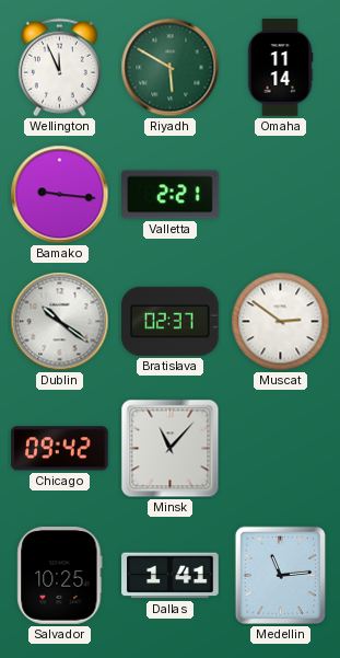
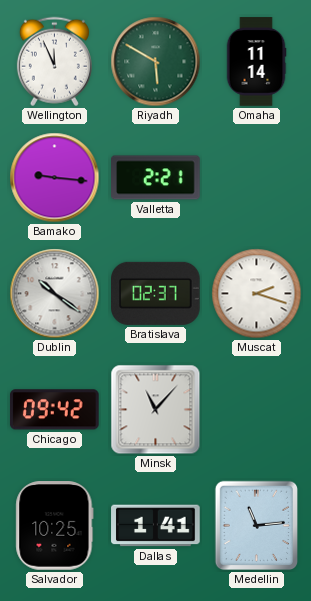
Muscat: 2:51 -> 2:18 (257, 294)
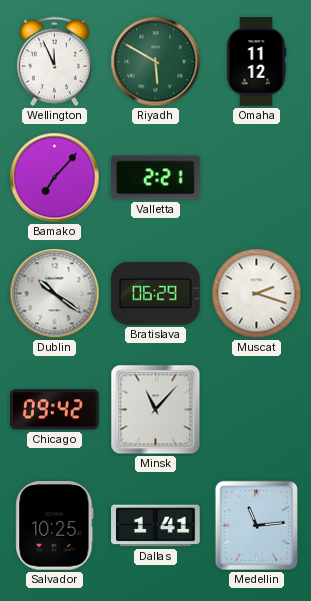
Omaha: 11:14 -> 11:12 (256, 62)
Bamako: 9:16 -> 7:07 (55, 178)
Bratislava: 02:37 -> 06:29 (156, 293)
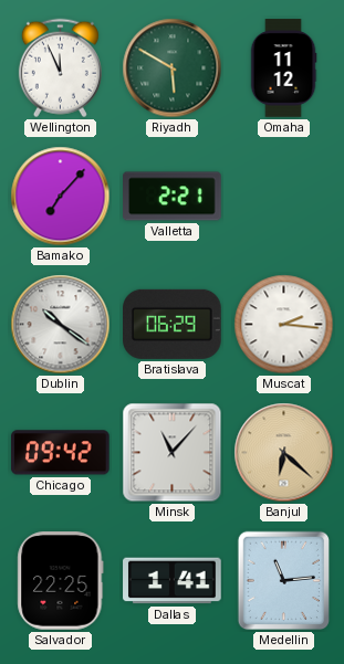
Muscat: 2:18 -> 2:16 (284, 325)
Banjul: none -> 6:22 (284, 453)
Salvador: 10:25 -> 22:25 (61, 581)
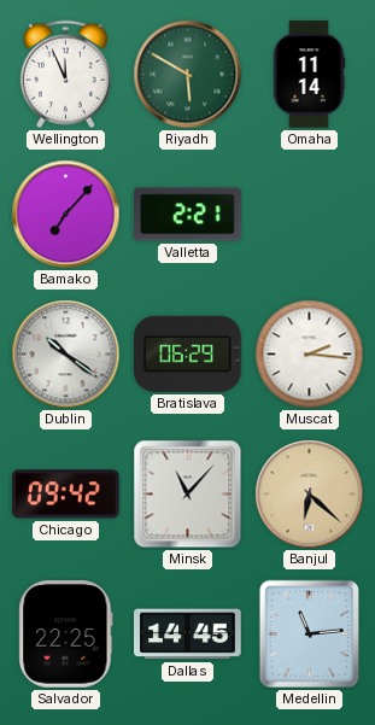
Omaha: 11:12 -> 11:14 (309, 75)
Dallas: 1:41 -> 14:45 (188, 635)
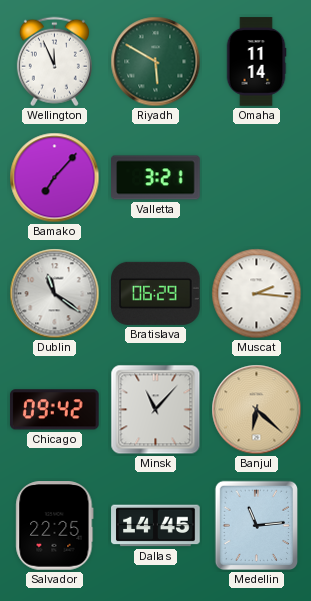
Valletta: 2:21 -> 3:21 (156, 178)
Dublin: 10:21 -> 11:21 (55, 294)
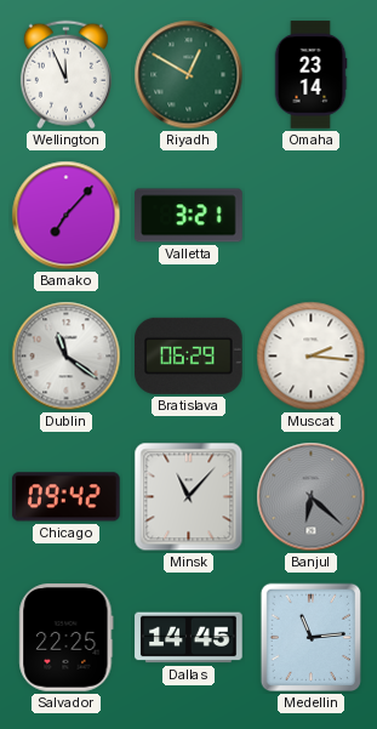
Riyadh: 5:50 -> 12:50 (189, 75)
Omaha: 11:14 -> 23:14 (310, 75)
Banjul dial: champagne -> grey (312, 497)
